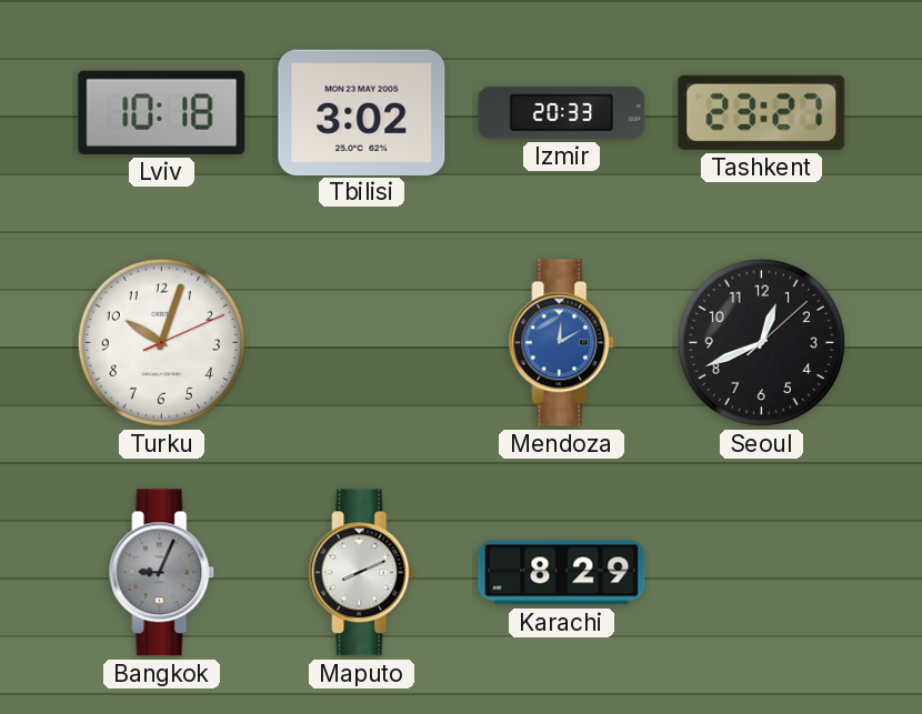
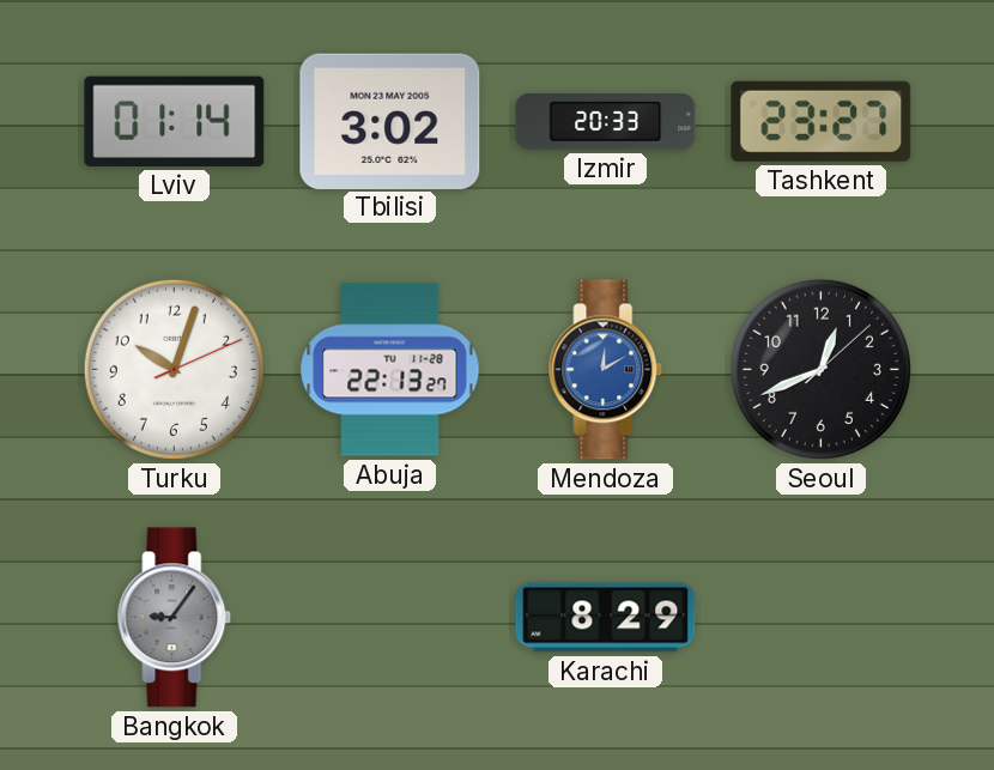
Lviv: 10:18 -> 01:14 (175, 121)
Abuja: none -> 22:13 (390, 370)
Bangkok: 9:04 -> 9:06 (175, 618)
Maputo: 8:11 -> none (362, 573)
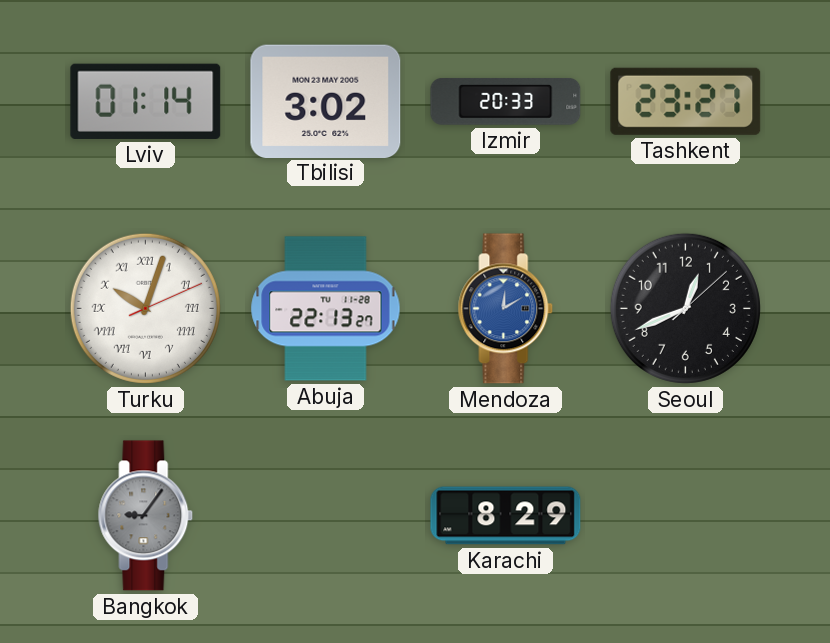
Turku numerals: Arabic -> Roman (145, 308)
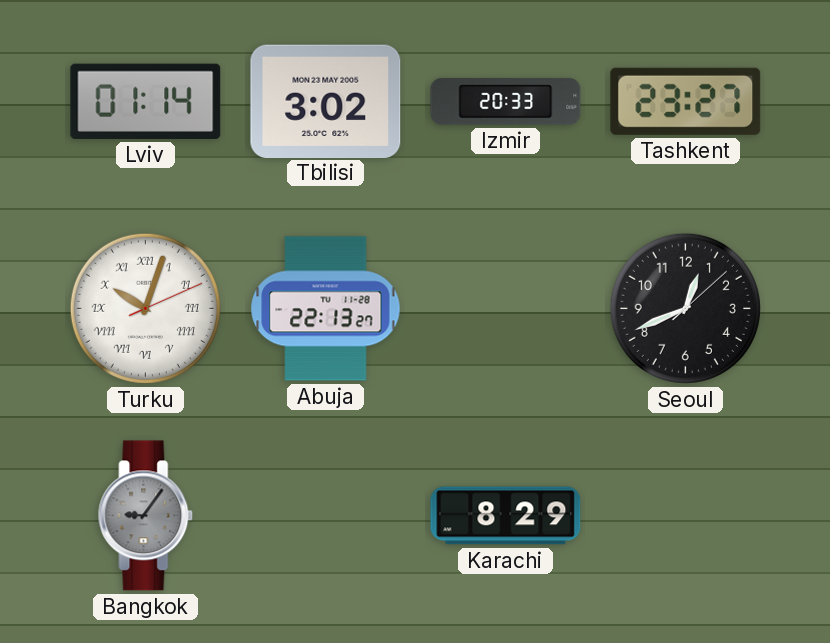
Mendoza: 12:10 -> none (506, 309)
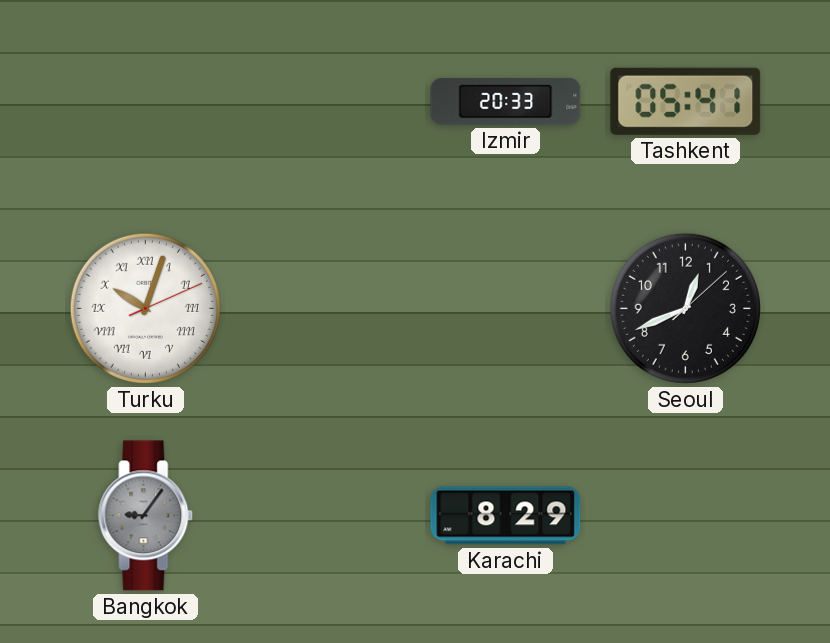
Lviv: 01:14 -> none (146, 101)
Tbilisi: 3:02 -> none (326, 101)
Tashkent: 23:27 -> 05:41 (686, 101)
Abuja: 22:13 -> none (326, 309)
